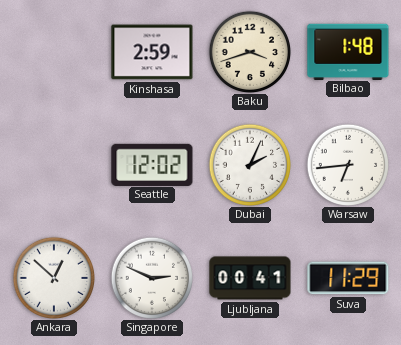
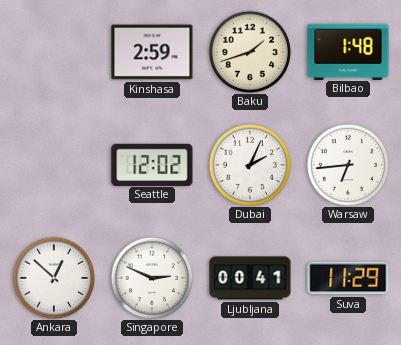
Baku: 3:42 -> 1:42 (249, 51)
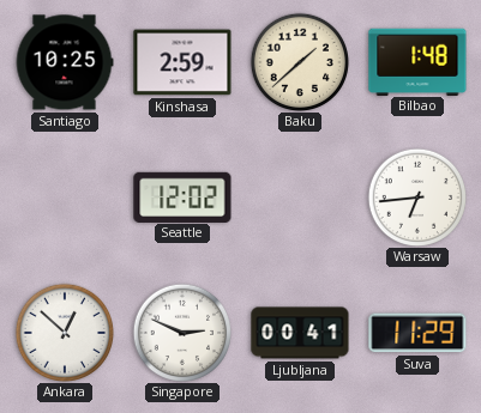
Santiago: none -> 10:25 (65, 62)
Baku: 1:42 -> 1:38 (299, 61)
Dubai: 2:04 -> none (249, 164)
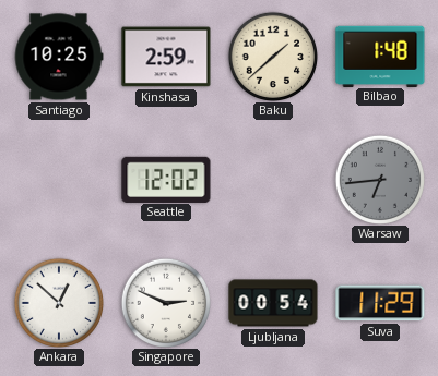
Warsaw dial: white -> grey (379, 179)
Ljubljana: 00:41 -> 00:54 (273, 303)
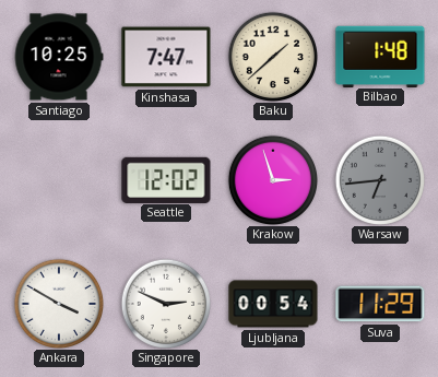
Kinshasa: 2:59 -> 7:47 (166, 57)
Krakow: none -> 2:57 (272, 179)
Ankara: 12:52 -> 3:50 (58, 303)
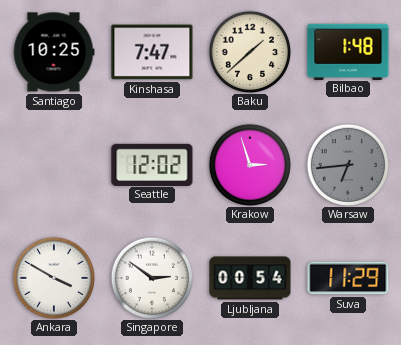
Singapore: 2:49 -> 2:51 (151, 277)
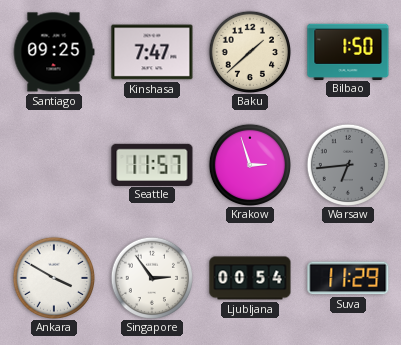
Santiago: 10:25 -> 09:25 (54, 52)
Bilbao: 1:48 -> 1:50 (348, 51)
Seattle: 12:02 -> 11:57 (152, 164)
Singapore: 2:51 -> 2:54 (151, 277)
